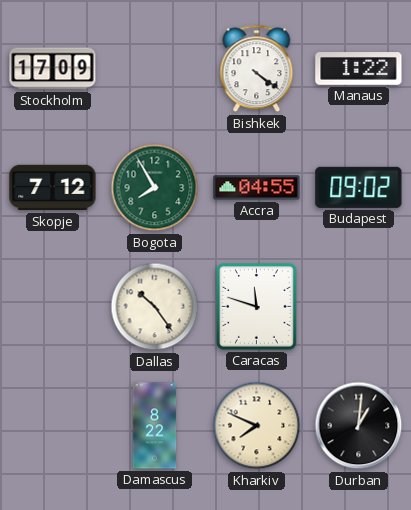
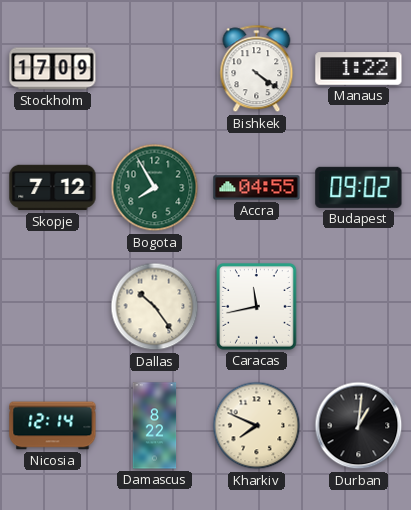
Caracas: 11:48 -> 11:43 (257, 307)
Nicosia: none -> 12:14 (53, 426)
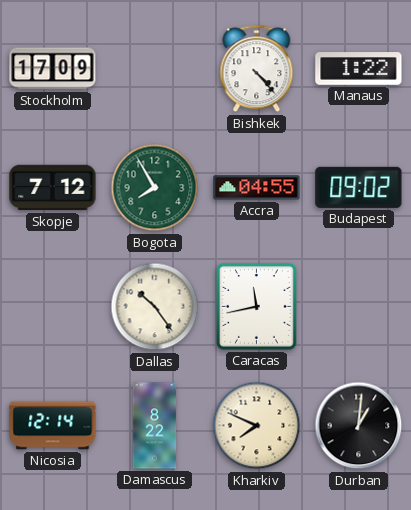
Bishkek: 4:21 -> 4:23 (257, 69)
